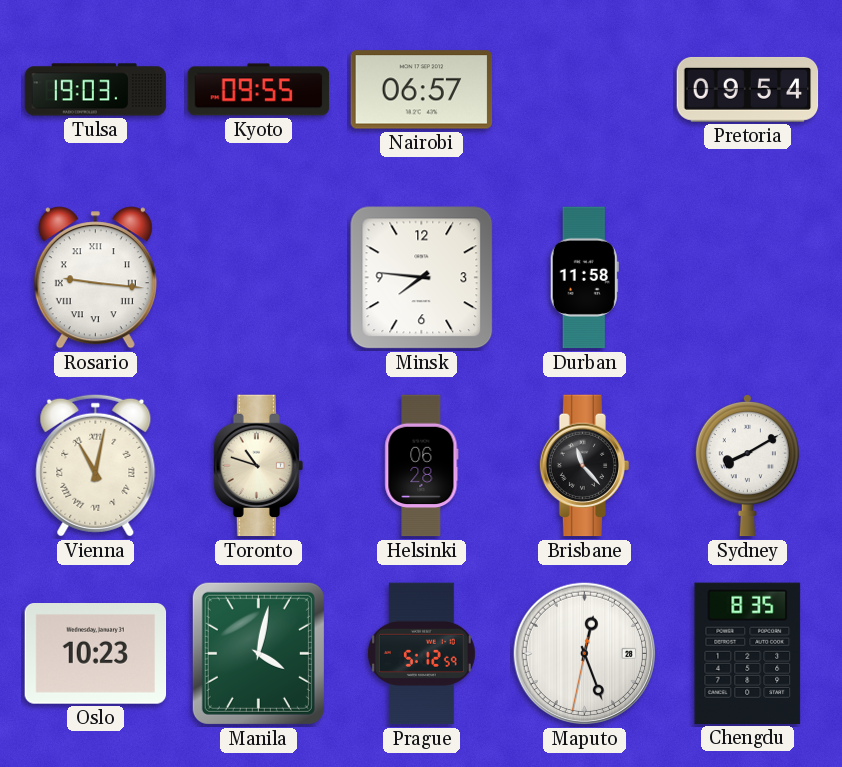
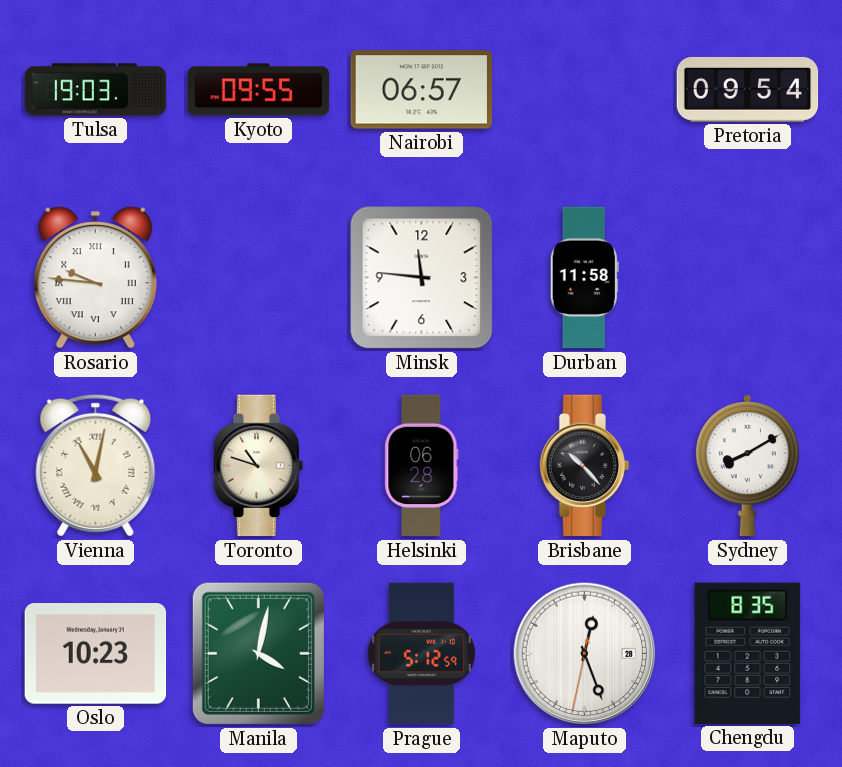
Rosario: 9:16 -> 9:46 (95, 278)
Minsk: 7:46 -> 11:46 (422, 278)
Brisbane: 11:23 -> 10:23 (585, 466)
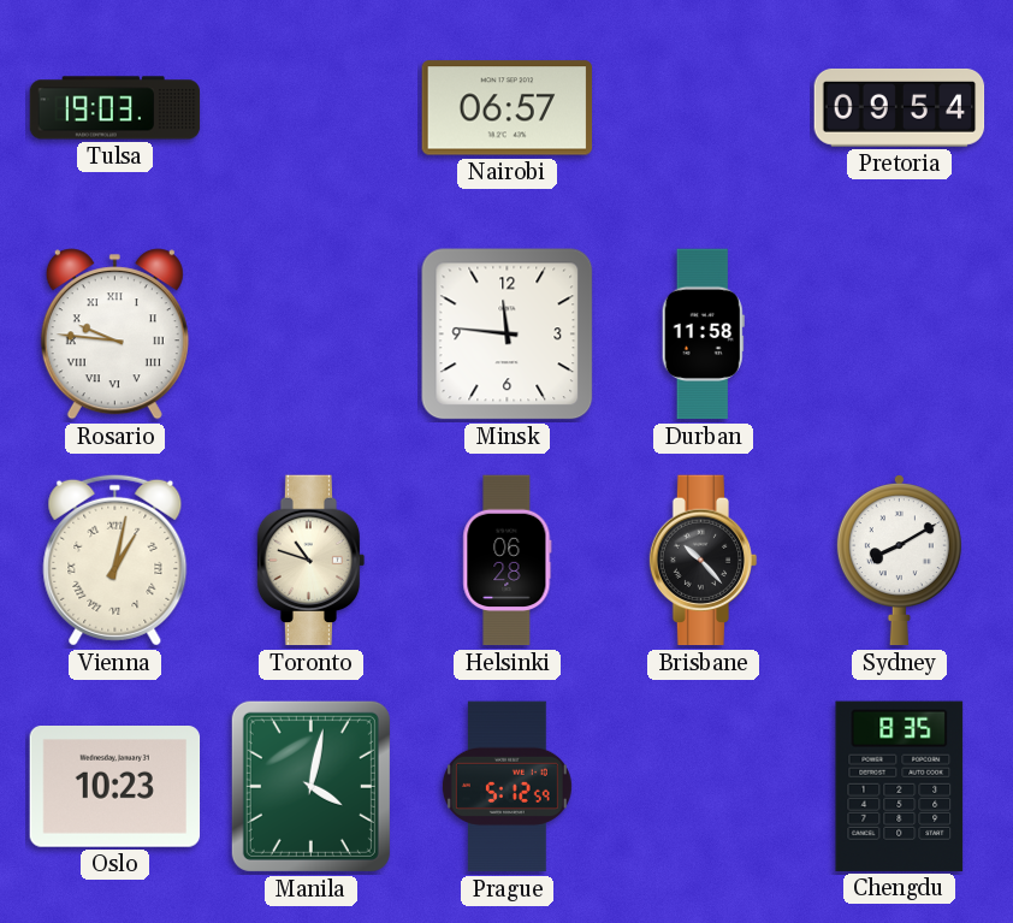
Kyoto: 09:55 -> none (259, 90)
Vienna: 11:02 -> 1:02 (115, 560)
Maputo: 12:26 -> none (585, 654)
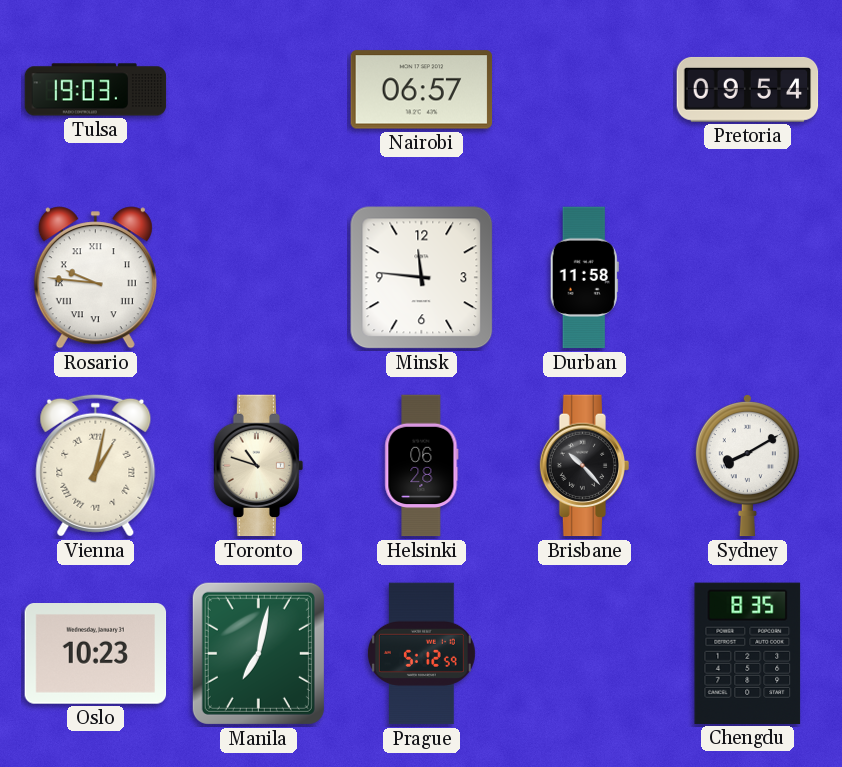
Manila: 4:02 -> 7:02 (258, 653)
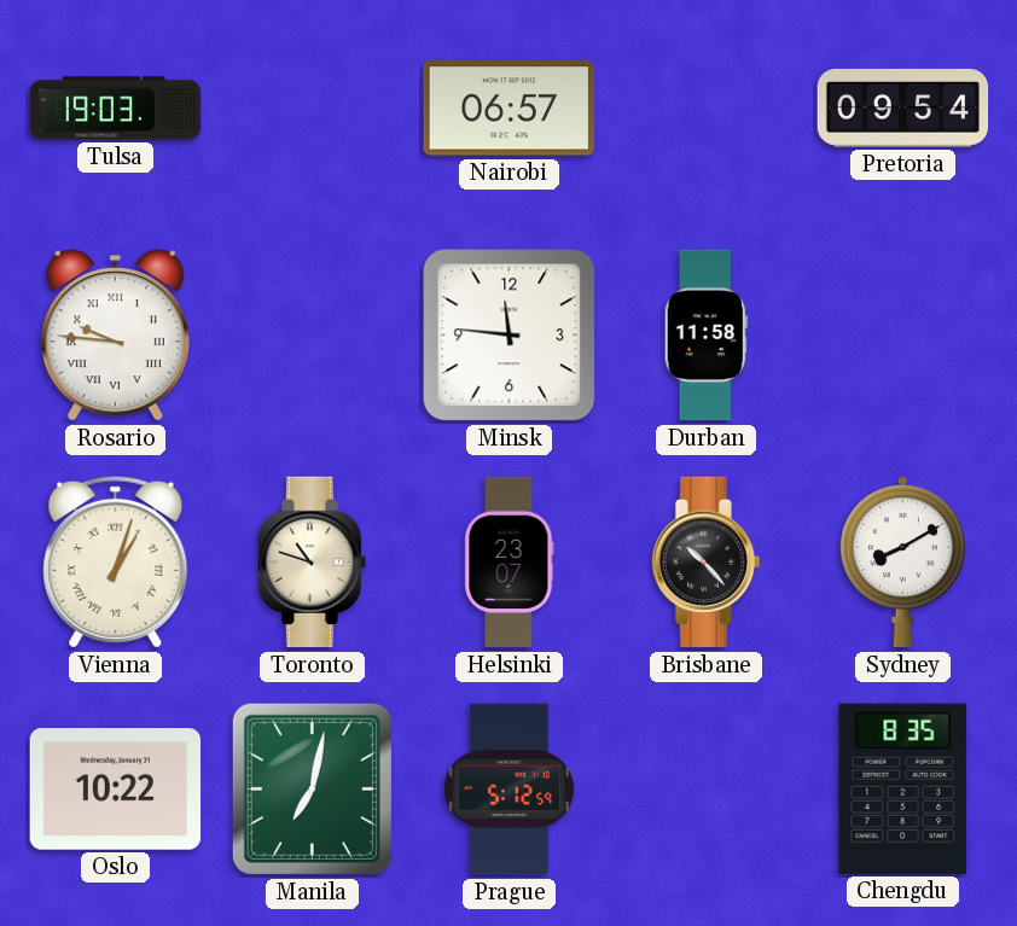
Vienna: 1:02 -> 1:03 (116, 561)
Helsinki: 06:28 -> 23:07 (510, 563)
Oslo: 10:23 -> 10:22 (116, 790)
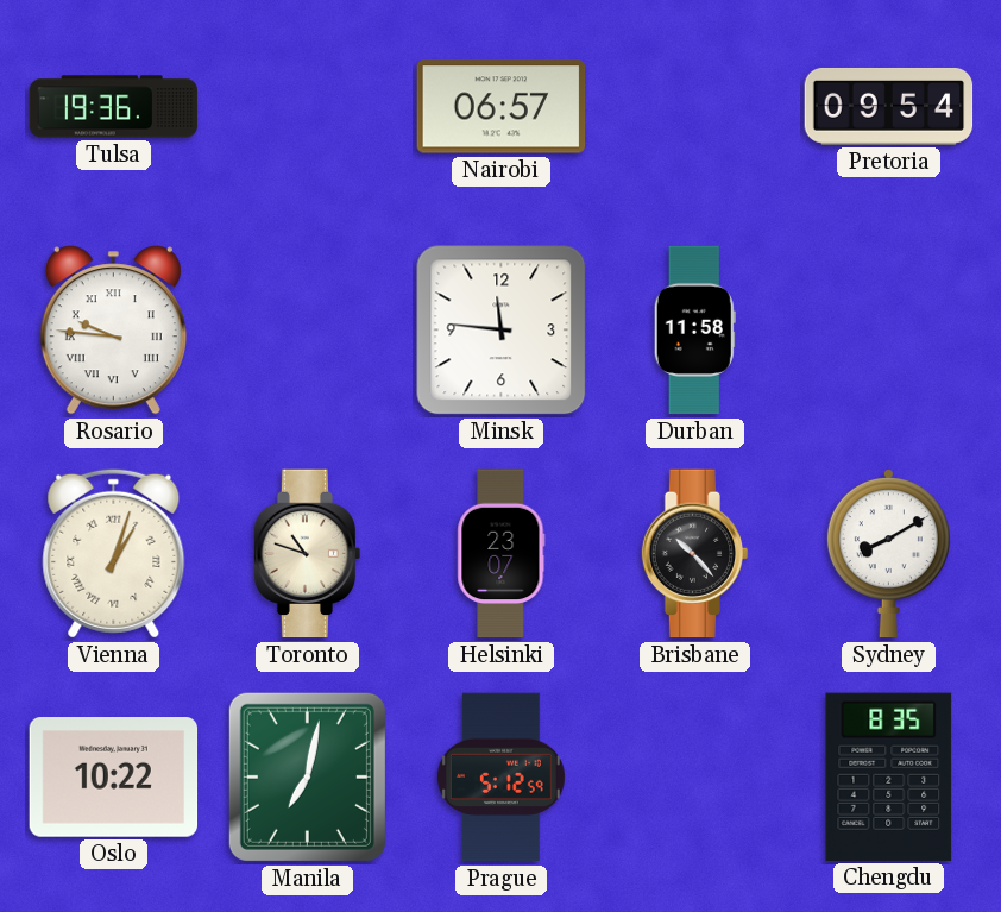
Tulsa: 19:03 -> 19:36 (114, 107)
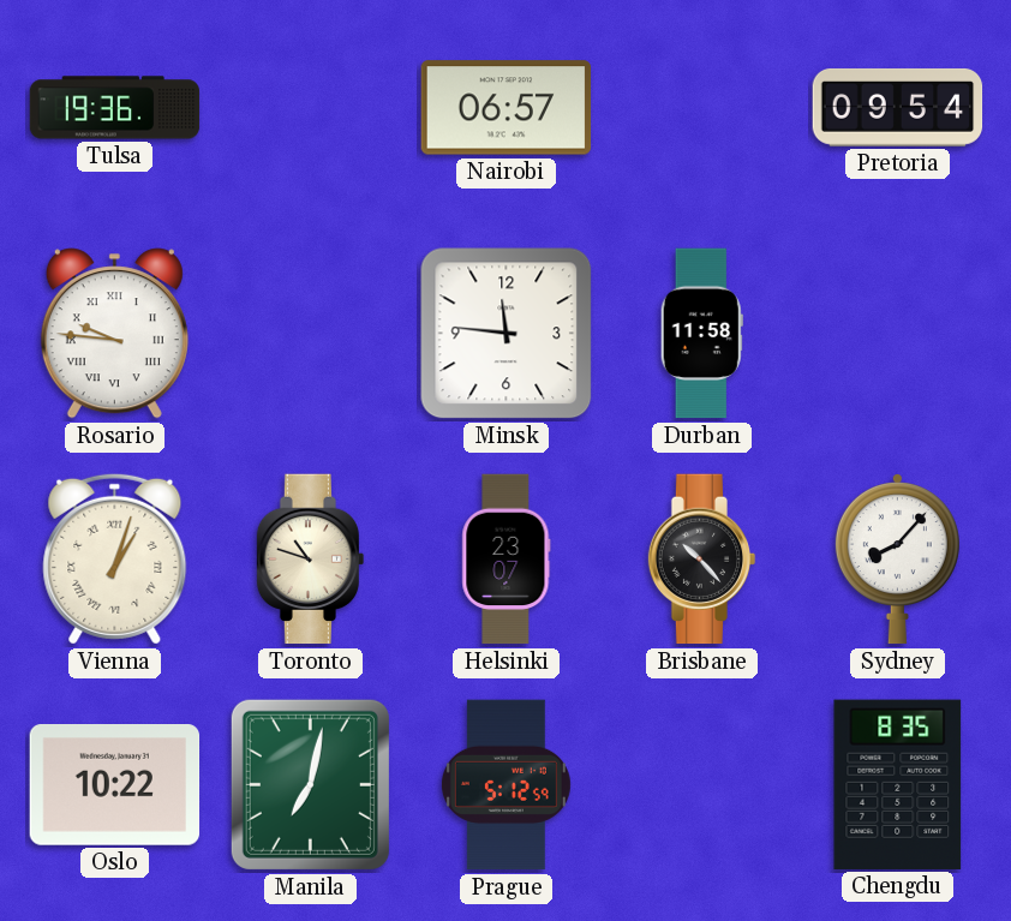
Sydney: 8:10 -> 8:07 (897, 560)
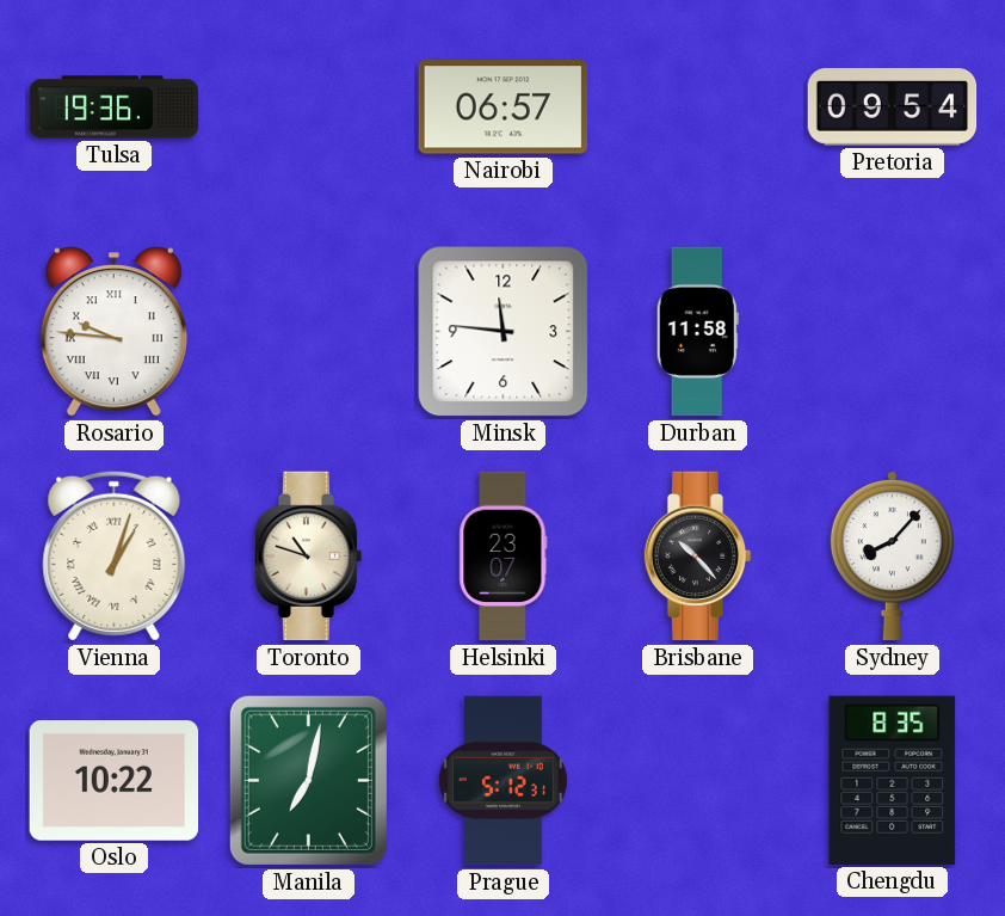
Prague: 5:12:59 -> 5:12:31 (503, 781)
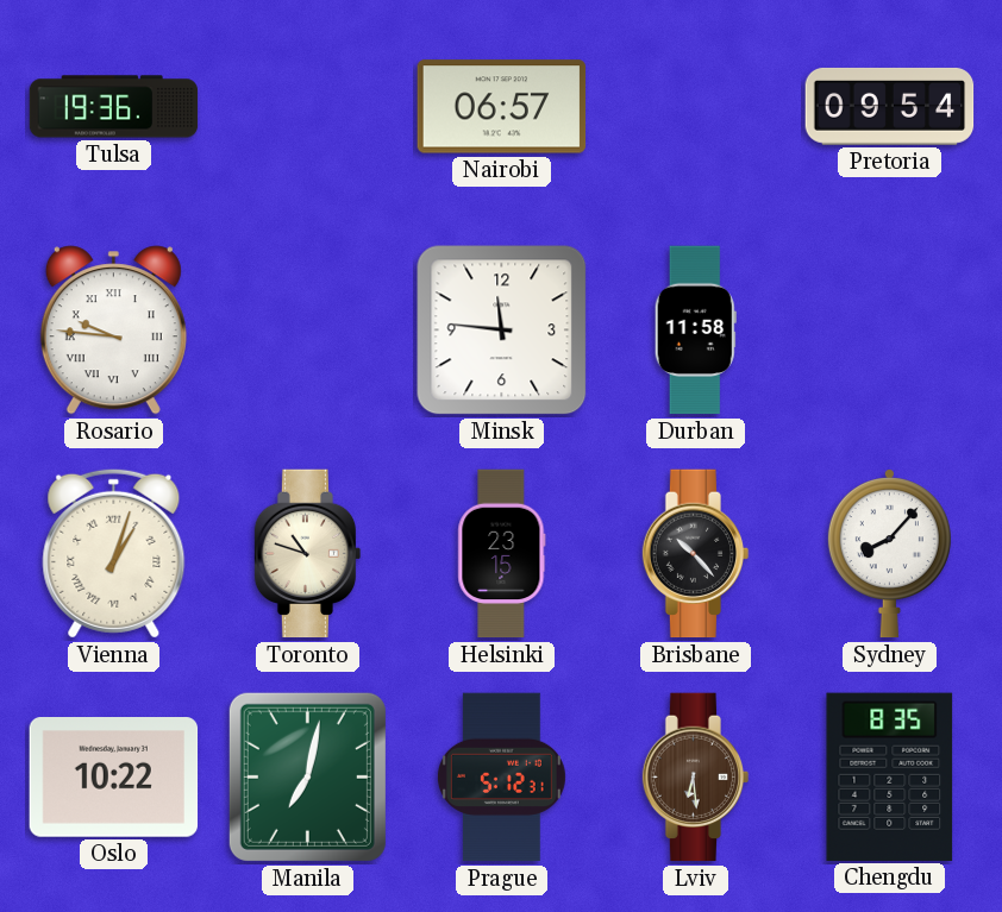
Helsinki: 23:07 -> 23:15 (502, 554)
Lviv: none -> 6:29 (696, 778)
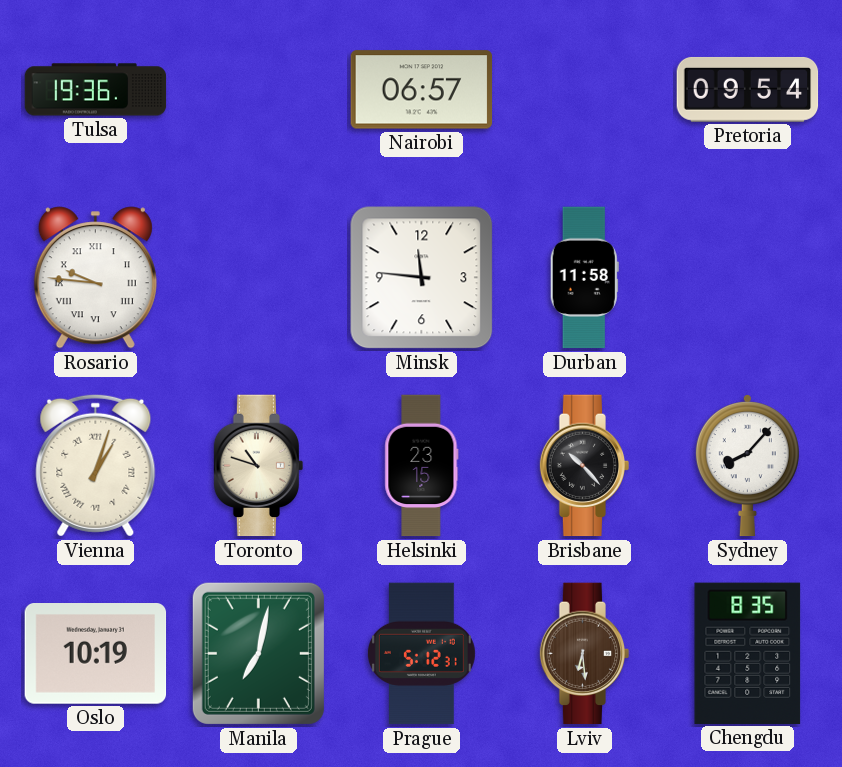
Oslo: 10:22 -> 10:19 (96, 654)
